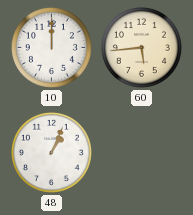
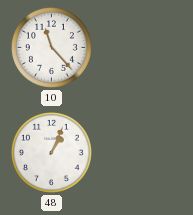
10: 12:00 -> 11:23 (51, 47)
60: 5:44 -> none (141, 47)
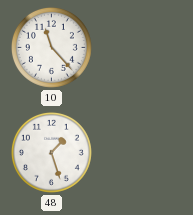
48: 1:04 -> 1:27 (51, 152)
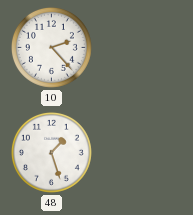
10: 11:23 -> 2:23 (51, 47)
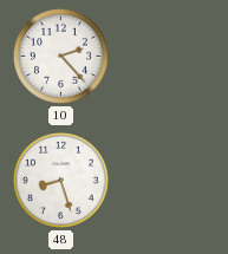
48: 1:27 -> 8:27 (60, 180)
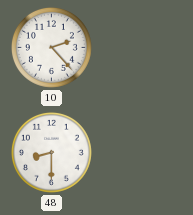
48: 8:27 -> 8:30 (51, 152)
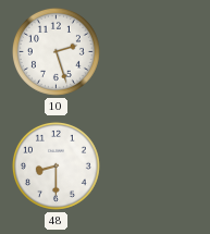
10: 2:23 -> 2:27 (55, 51)
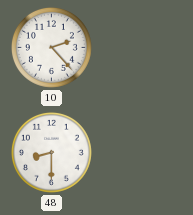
10: 2:27 -> 2:23 (51, 47)
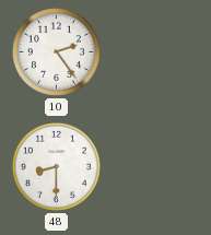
10: 2:23 -> 2:24 (56, 51)
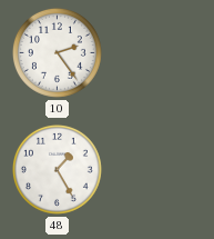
48: 8:30 -> 1:25 (57, 169)
